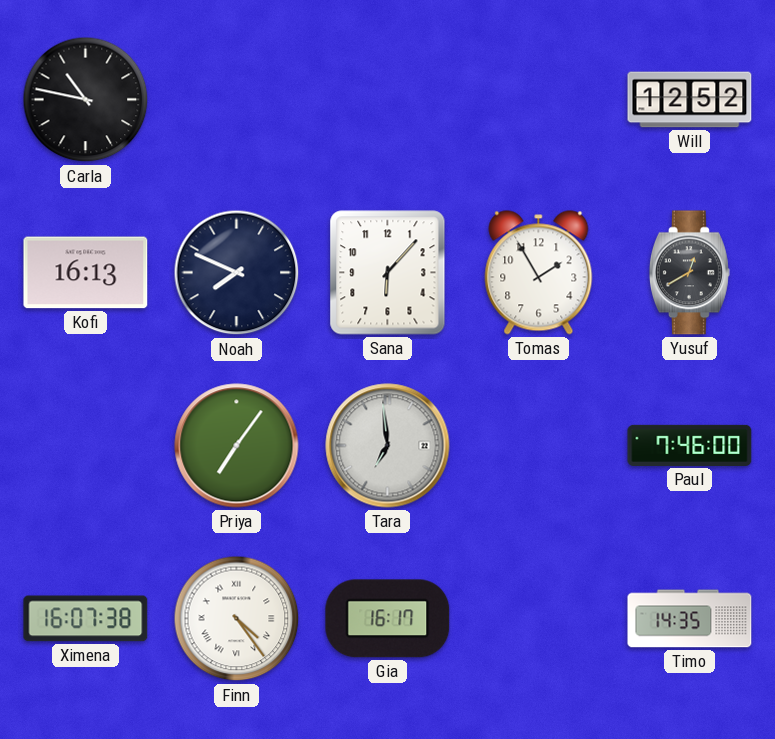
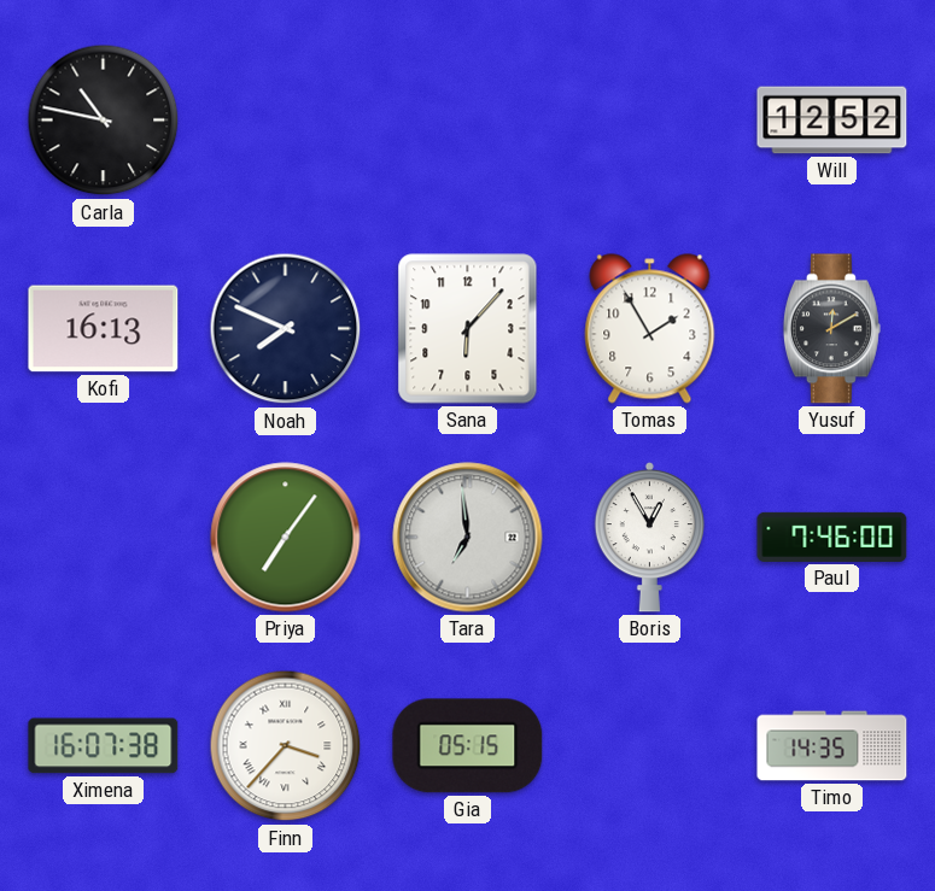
Yusuf: 12:40 -> 12:10 (831, 329)
Boris: none -> 12:55 (649, 538)
Finn: 4:24 -> 3:37 (286, 746)
Gia: 16:17 -> 05:15 (468, 746)
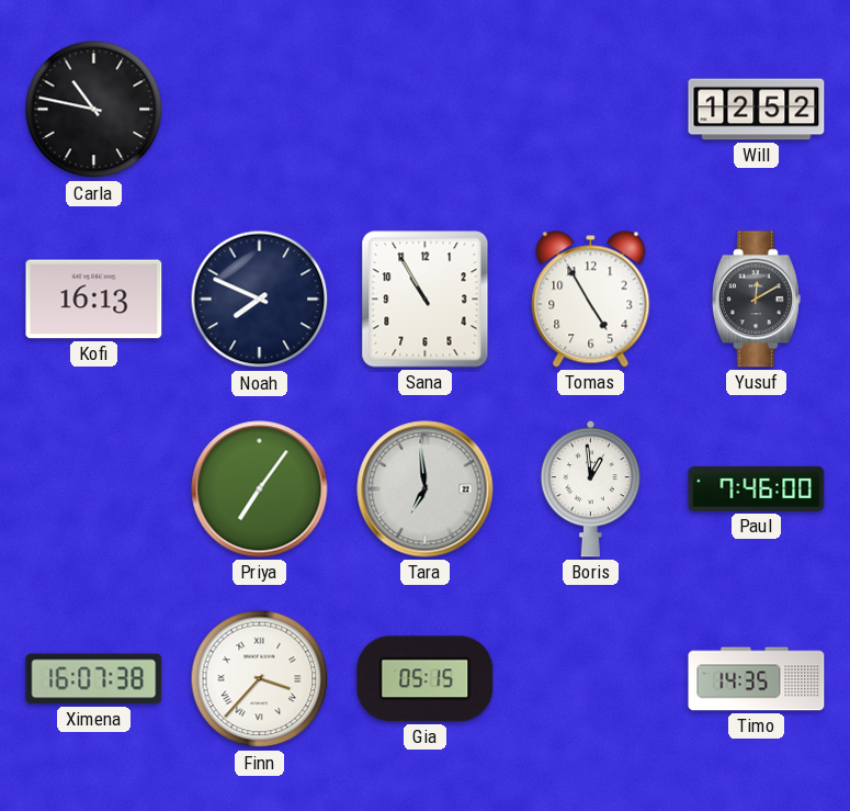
Sana: 6:07 -> 10:55 (426, 300)
Tomas: 1:55 -> 4:55 (591, 300)
Boris: 12:55 -> 12:59 (590, 489)
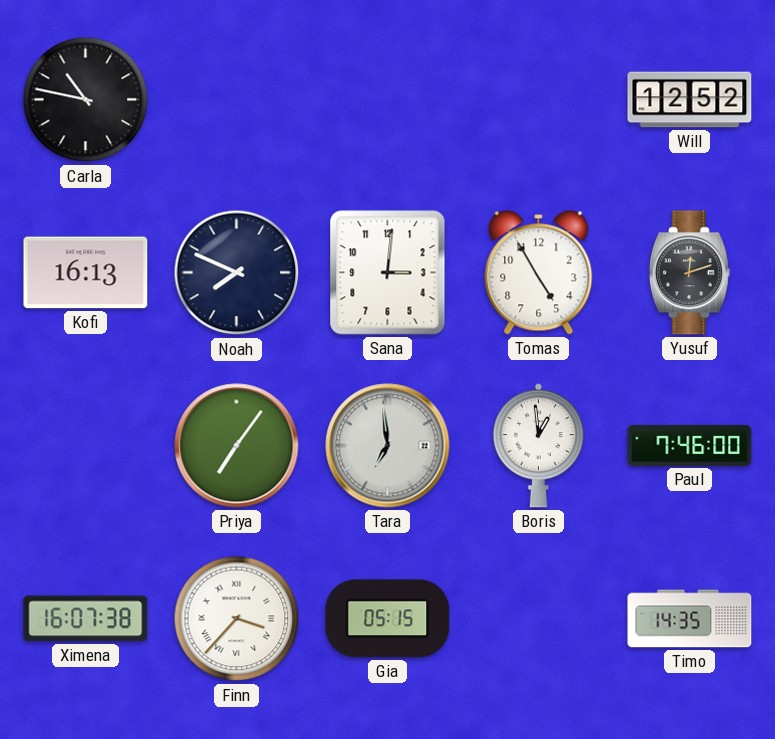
Sana: 10:55 -> 3:01 (388, 273)
Yusuf: 12:10 -> 12:12 (689, 273)
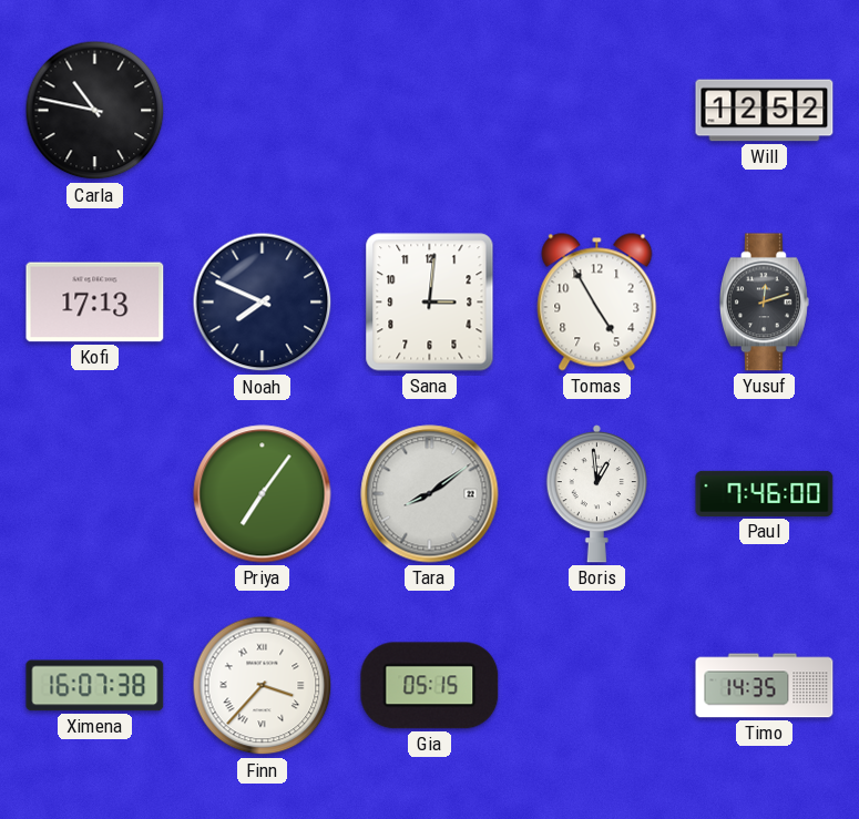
Kofi: 16:13 -> 17:13 (95, 303)
Tara: 6:59 -> 8:09 (430, 494)
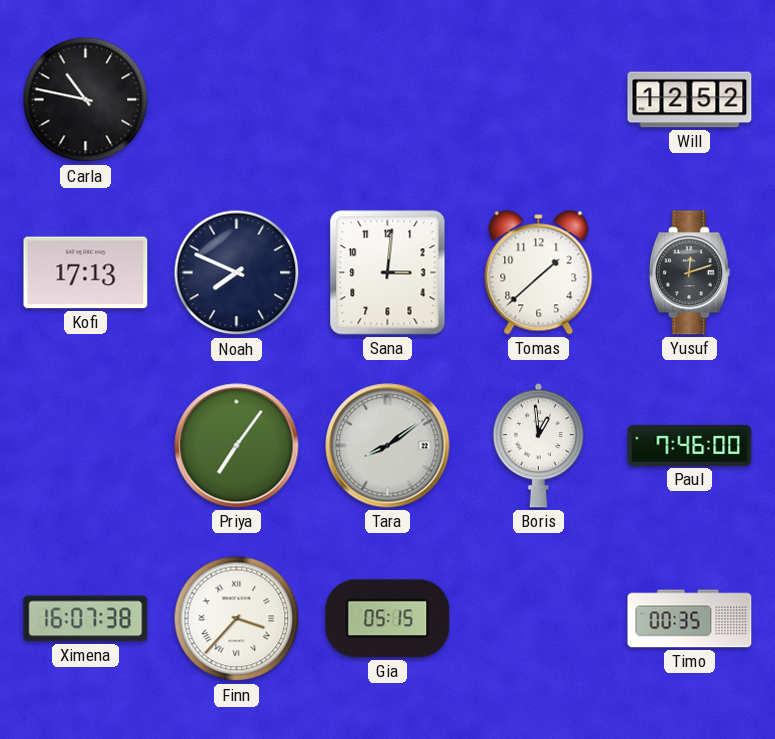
Tomas: 4:55 -> 1:38 (539, 273)
Timo: 14:35 -> 00:35 (690, 619)
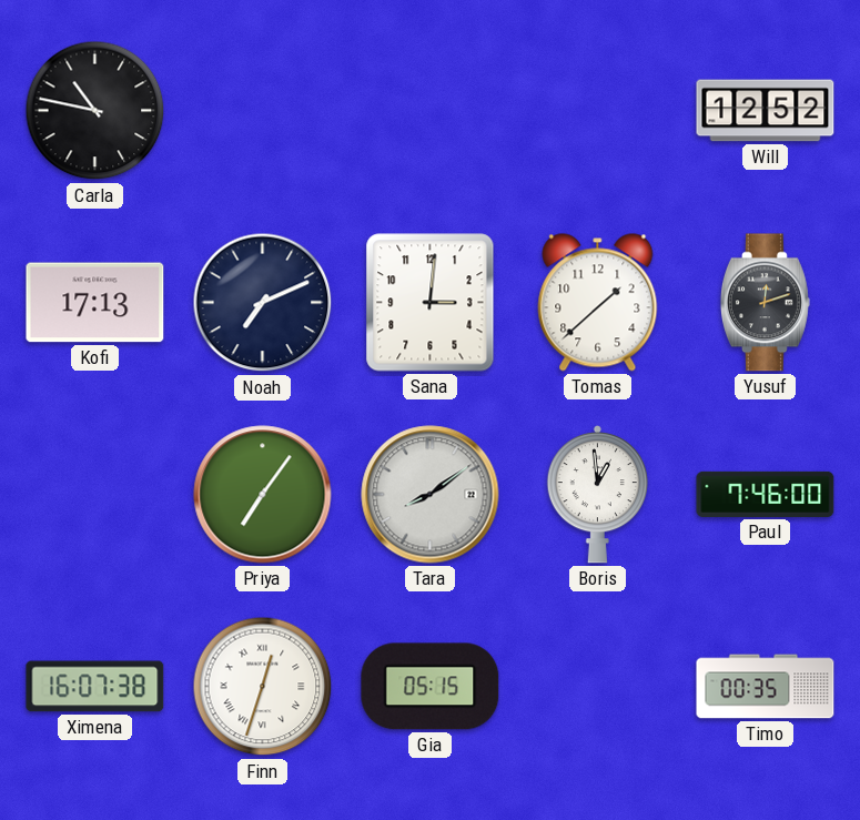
Noah: 7:49 -> 7:11 (263, 303)
Finn: 3:37 -> 12:33 (263, 687)
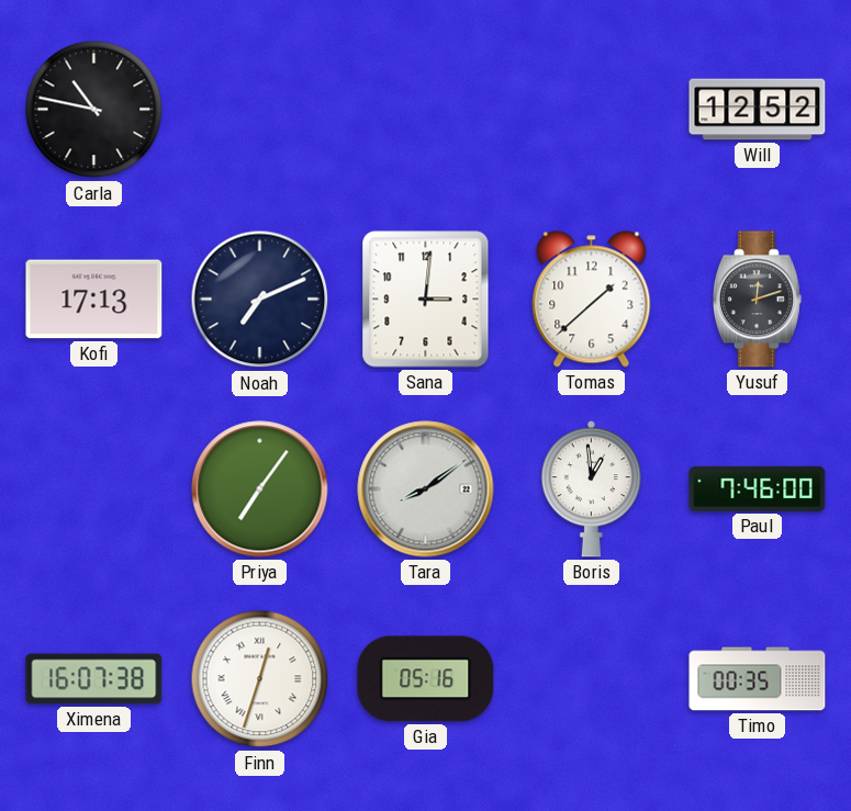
Gia: 05:15 -> 05:16 (426, 679)
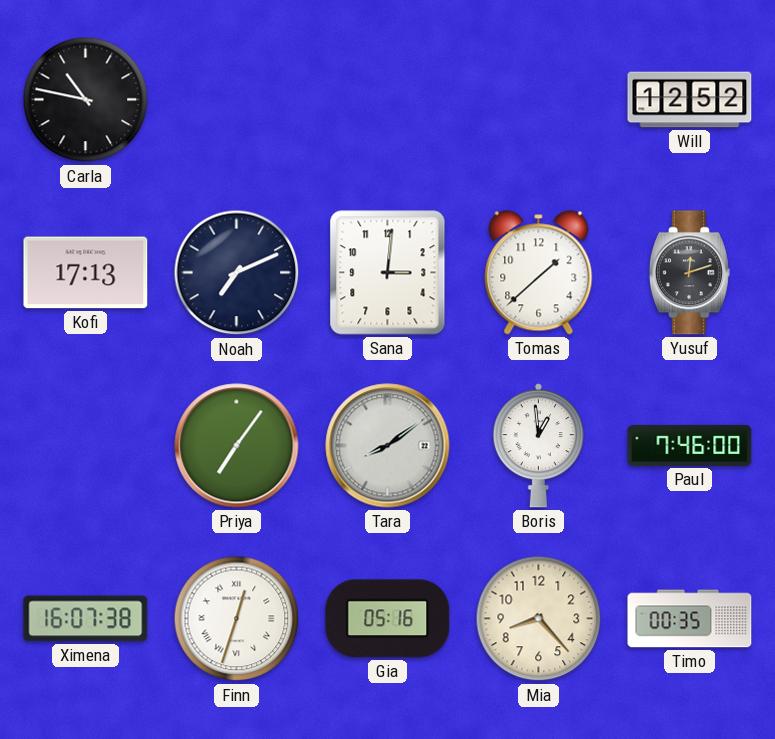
Mia: none -> 8:23 (539, 619)
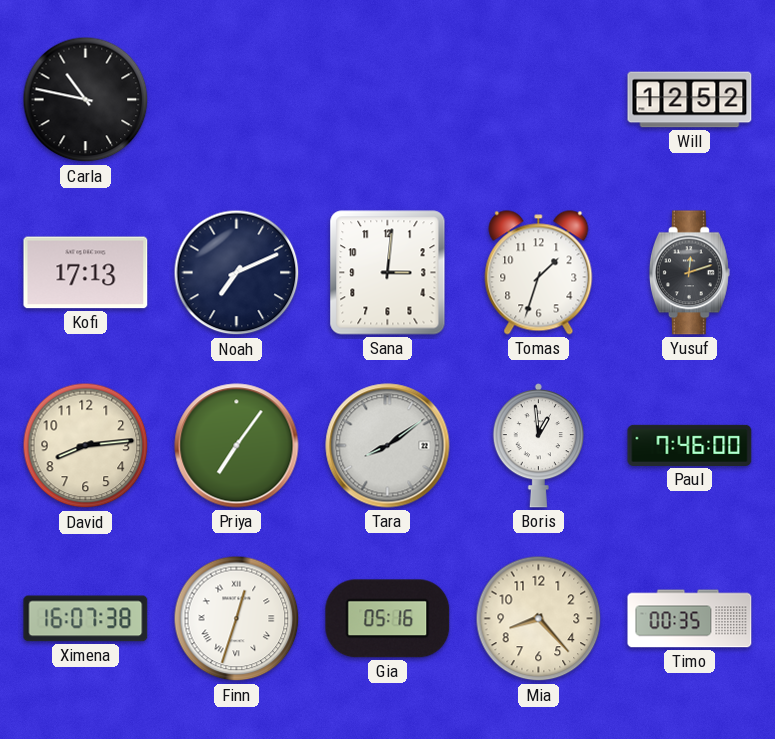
Tomas: 1:38 -> 1:33 (539, 273)
David: none -> 8:14 (86, 446)
